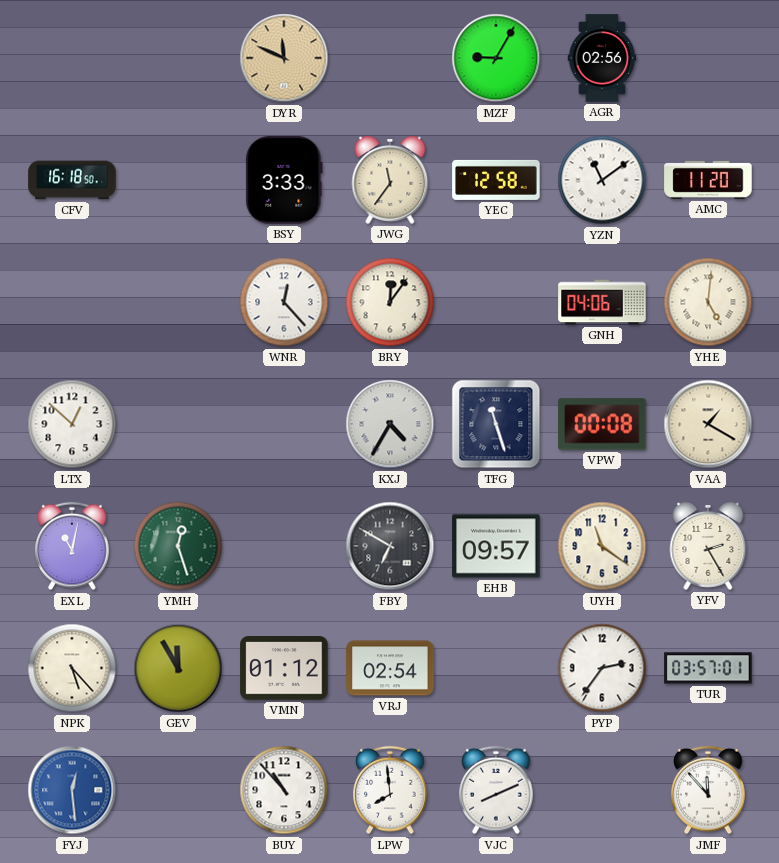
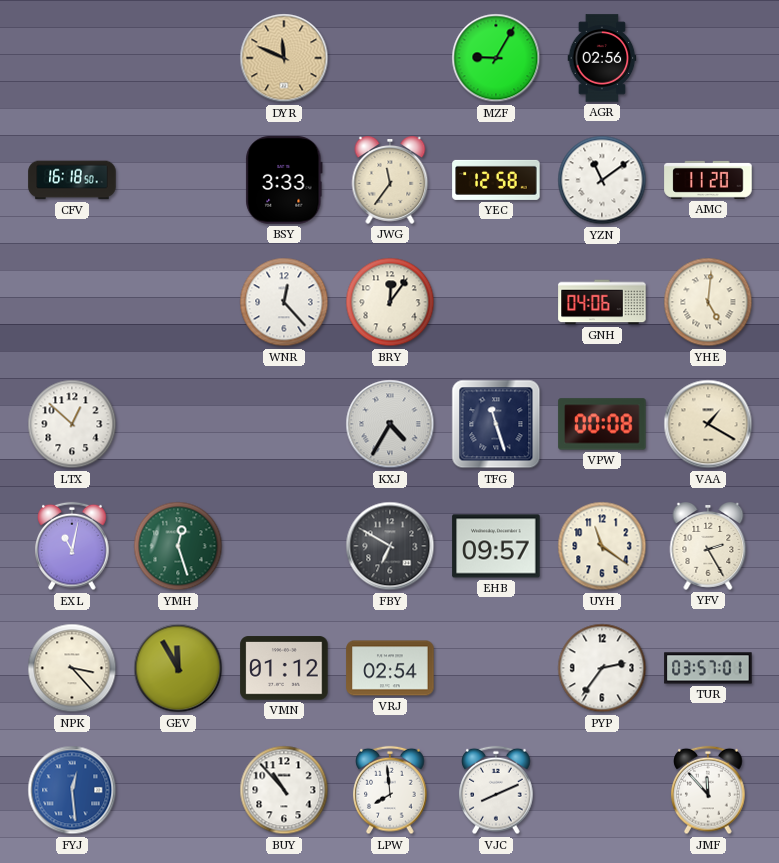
NPK: 5:23 -> 3:23 (72, 668)
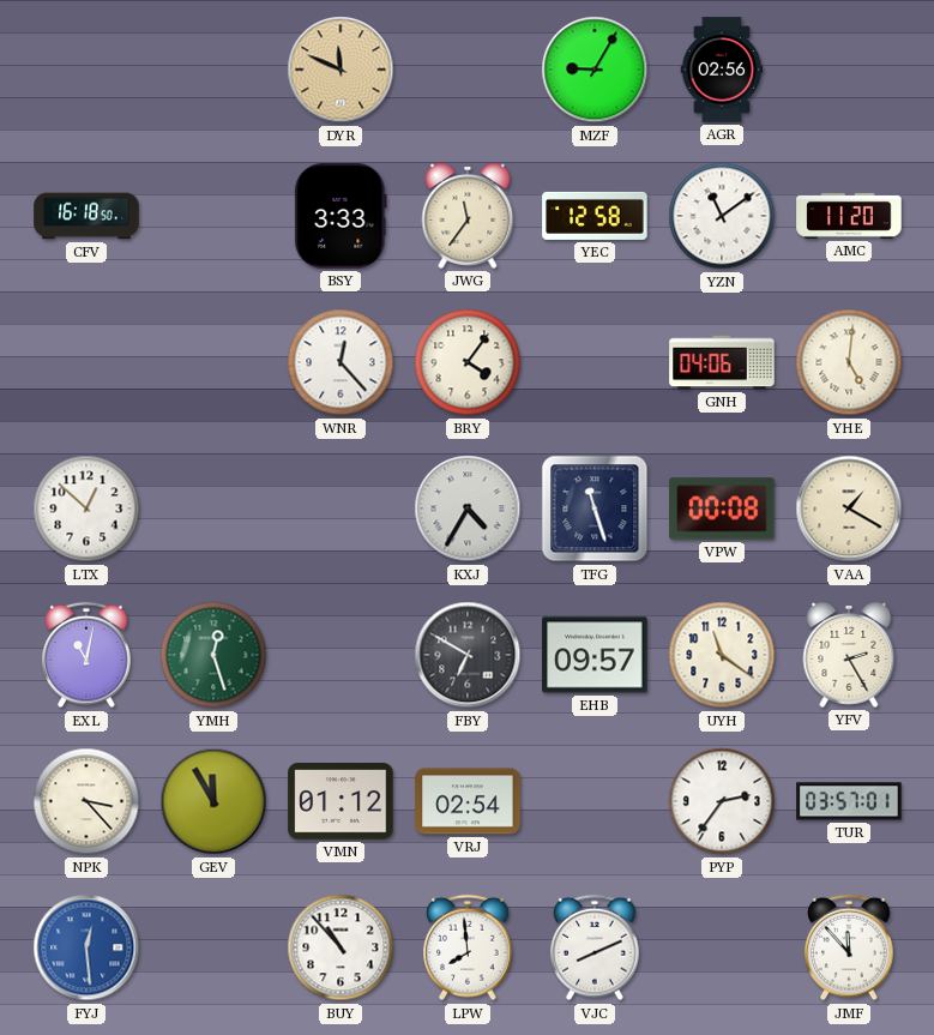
BRY: 12:06 -> 4:06 (468, 362)
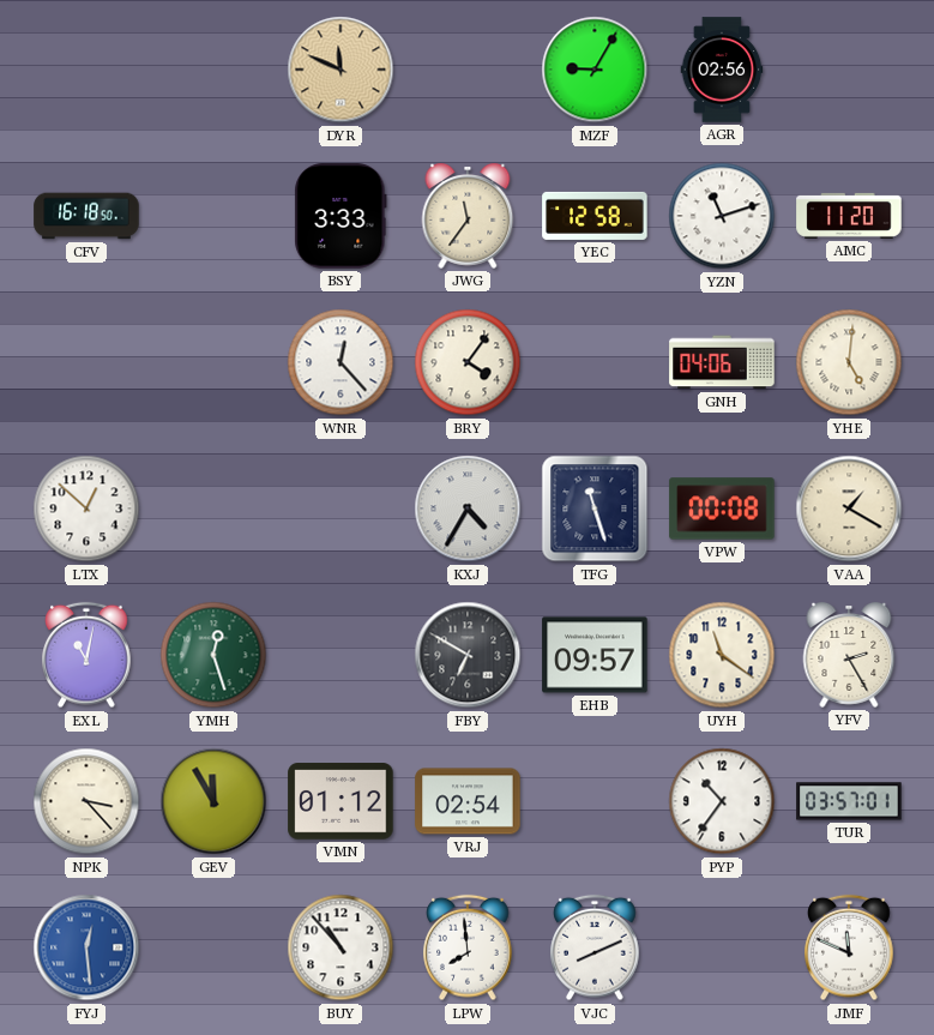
YZN: 11:09 -> 11:12 (722, 216)
PYP: 2:36 -> 10:36 (722, 801)
JMF: 11:53 -> 11:49 (849, 947)
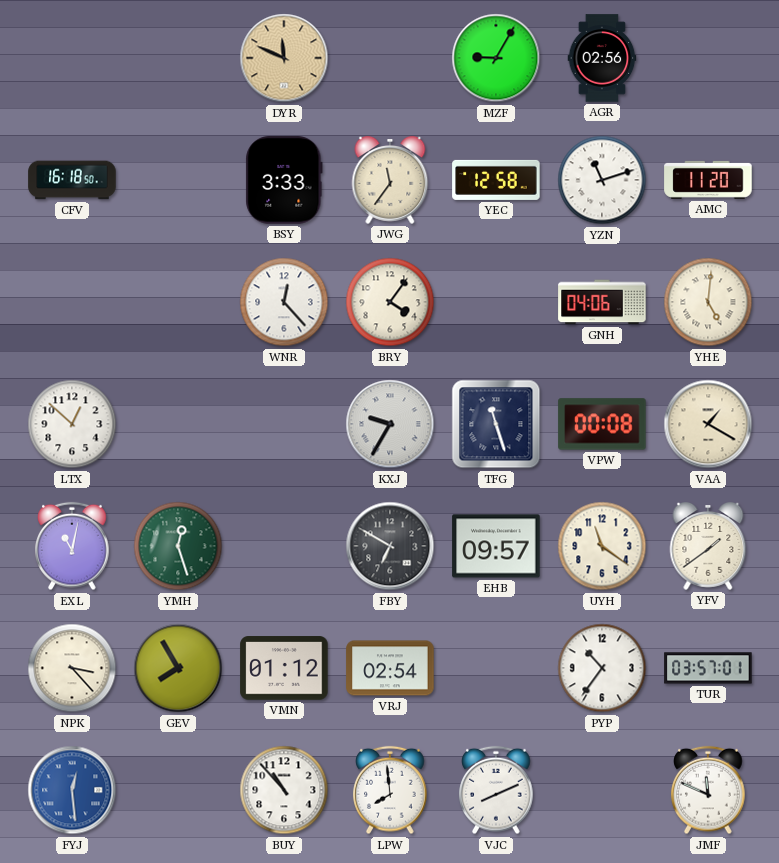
KXJ: 4:35 -> 9:35 (390, 424)
YFV: 2:25 -> 1:39 (708, 547)
GEV: 11:55 -> 7:55 (178, 668)
